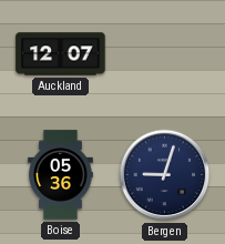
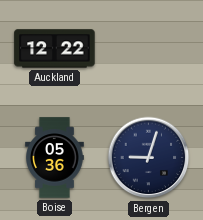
Auckland: 12:07 -> 12:22 (55, 49)
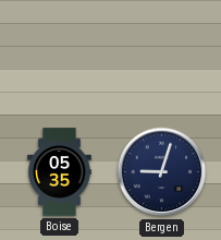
Auckland: 12:22 -> none (55, 49)
Boise: 05:36 -> 05:35 (60, 172)
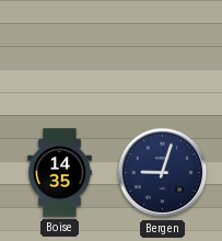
Boise: 05:35 -> 14:35 (60, 173)
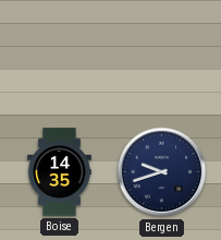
Bergen: 9:03 -> 9:42 (162, 172)
